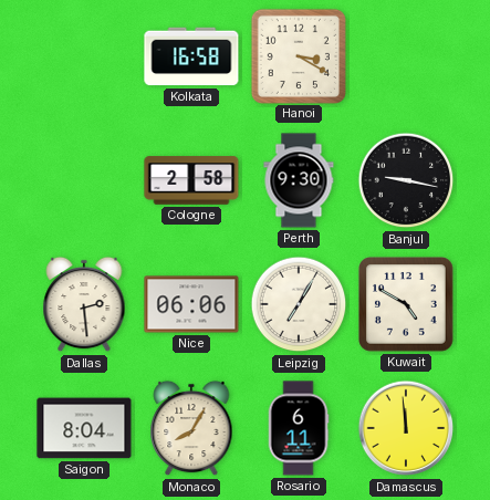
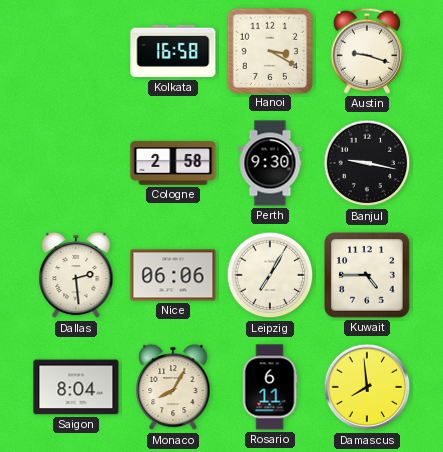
Austin: none -> 9:18 (366, 51)
Kuwait: 4:50 -> 4:45 (367, 275)
Damascus: 11:59 -> 7:59 (367, 387)
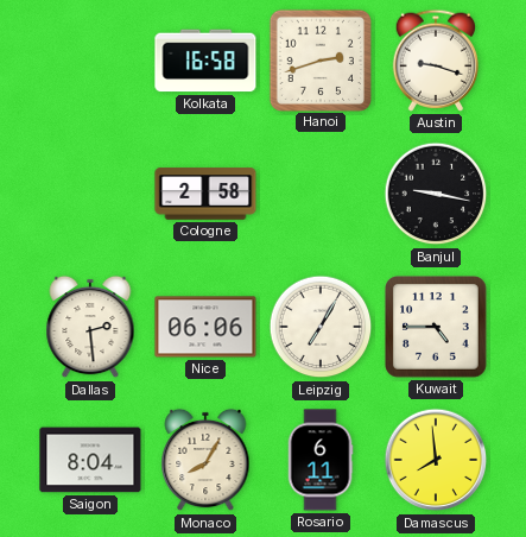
Hanoi: 3:20 -> 2:42 (319, 59)
Perth: 9:30 -> none (270, 163)
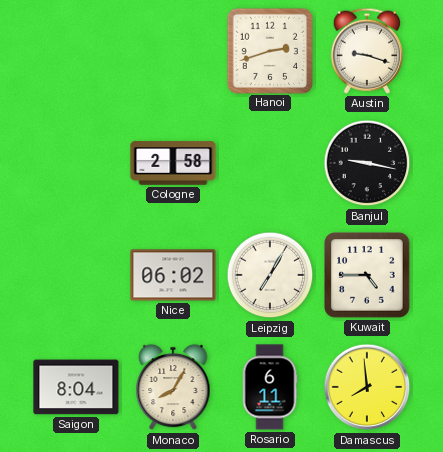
Kolkata: 16:58 -> none (205, 61)
Dallas: 2:29 -> none (90, 327)
Nice: 06:06 -> 06:02 (173, 275)
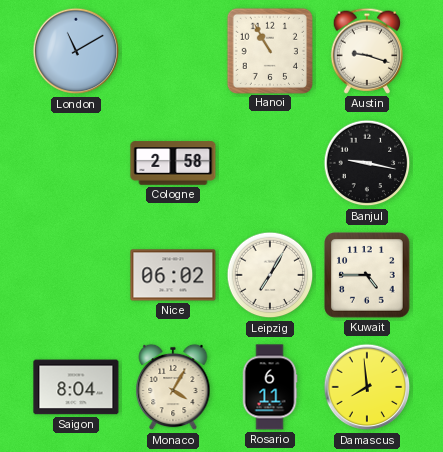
London: none -> 11:10 (76, 51)
Hanoi: 2:42 -> 10:55 (269, 50)
Monaco: 8:05 -> 4:05 (173, 387)
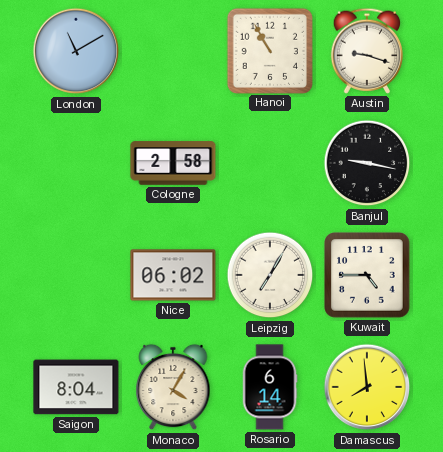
Rosario: 6:11 -> 6:14 (270, 387)
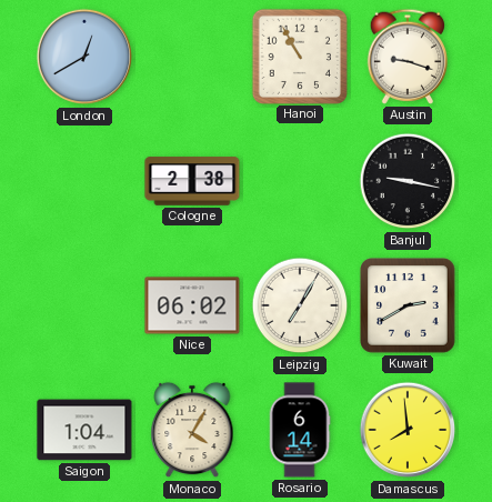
London: 11:10 -> 12:40 (84, 57)
Cologne: 2:58 -> 2:38 (192, 181)
Kuwait: 4:45 -> 2:40 (408, 305)
Saigon: 8:04 -> 1:04 (84, 430)
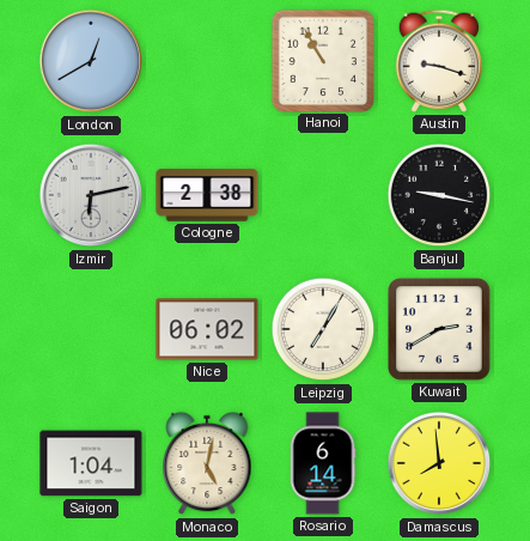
Izmir: none -> 6:13 (91, 195)
Monaco: 4:05 -> 5:02 (207, 463)
